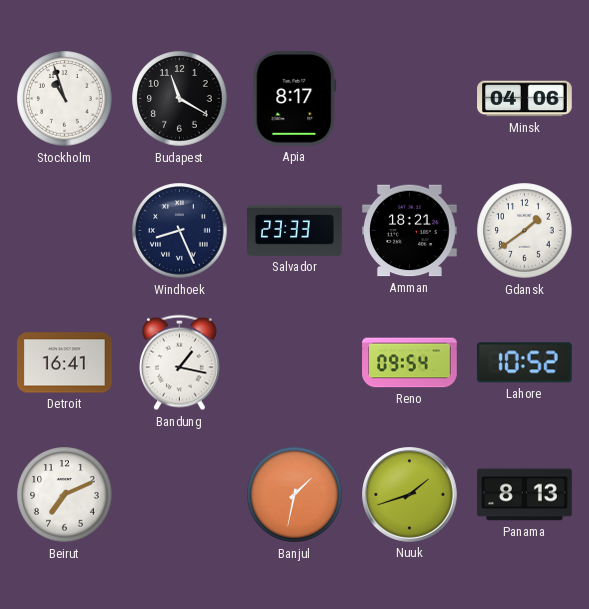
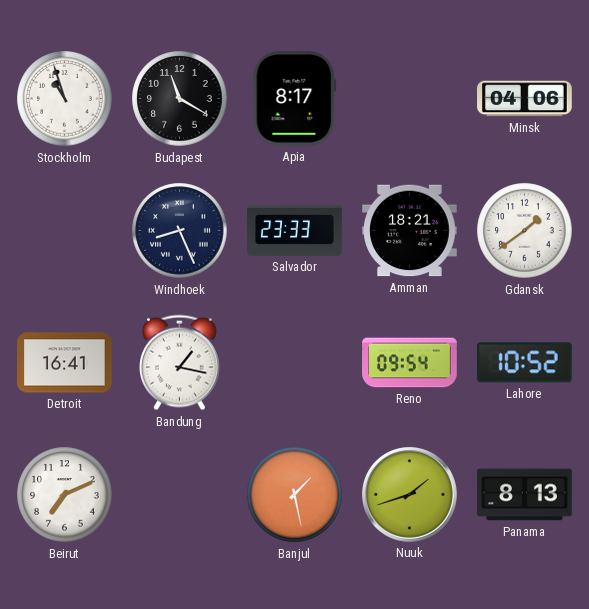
Banjul: 1:32 -> 1:28 (295, 495)
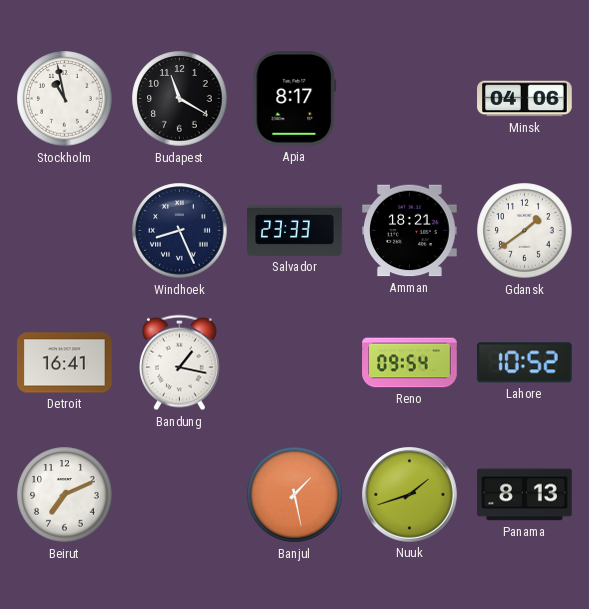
Stockholm: 10:57 -> 10:58 (65, 99)
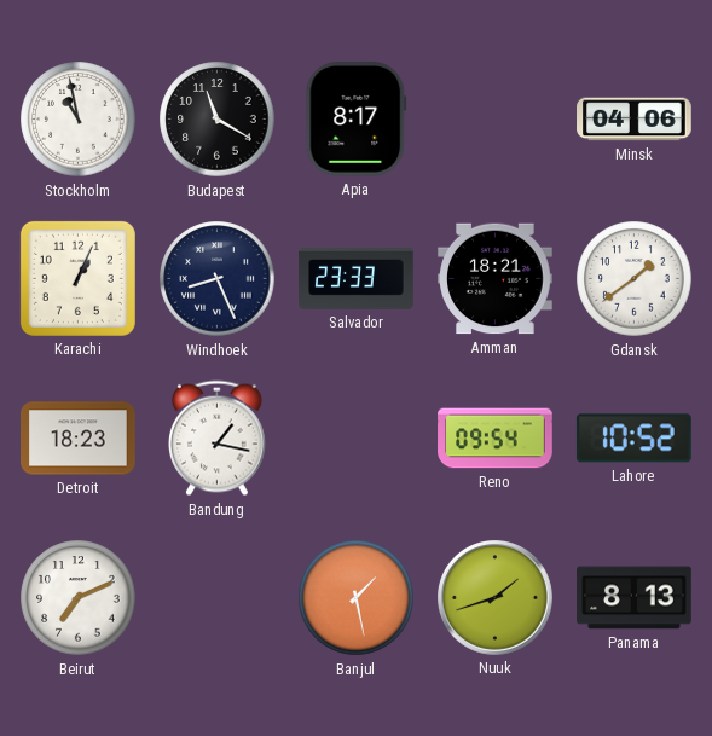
Karachi: none -> 1:04 (77, 278)
Detroit: 16:41 -> 18:23 (79, 439)
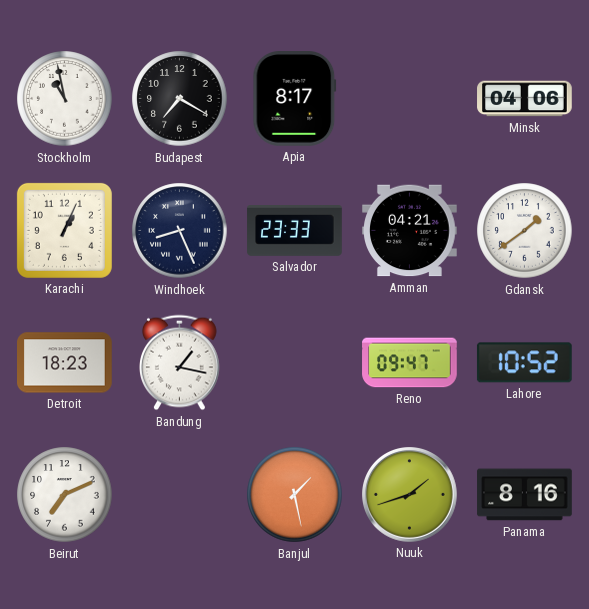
Budapest: 11:20 -> 7:20 (180, 99)
Amman: 18:21 -> 04:21 (410, 231)
Reno: 09:54 -> 09:47 (410, 363)
Panama: 8:13 -> 8:16 (525, 495)
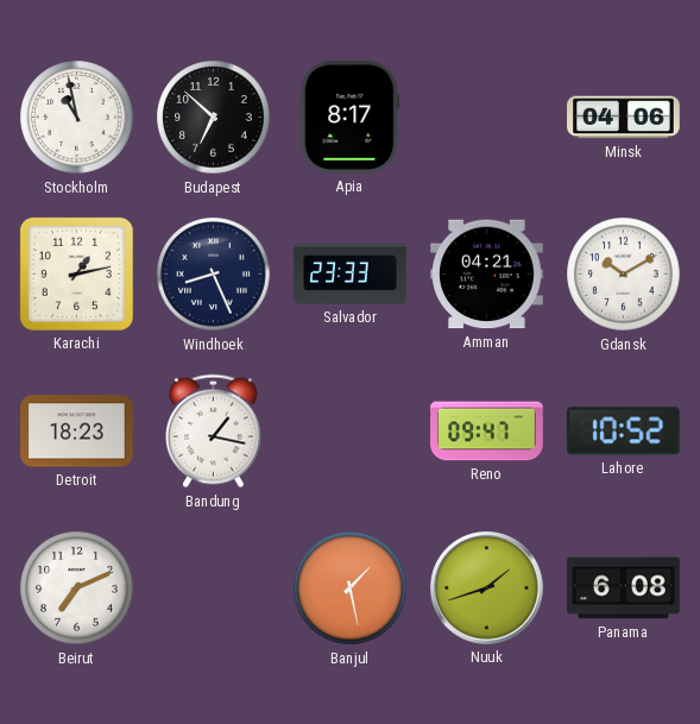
Budapest: 7:20 -> 6:52 (214, 118)
Karachi: 1:04 -> 1:13 (76, 273)
Gdansk: 1:39 -> 10:10 (624, 275)
Panama: 8:16 -> 6:08 (624, 588)
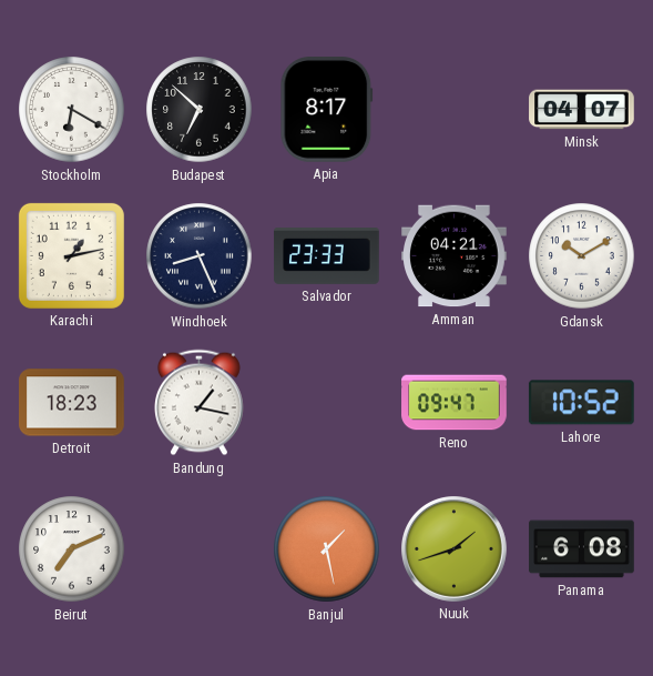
Stockholm: 10:58 -> 6:20 (72, 110)
Minsk: 04:06 -> 04:07 (582, 110)
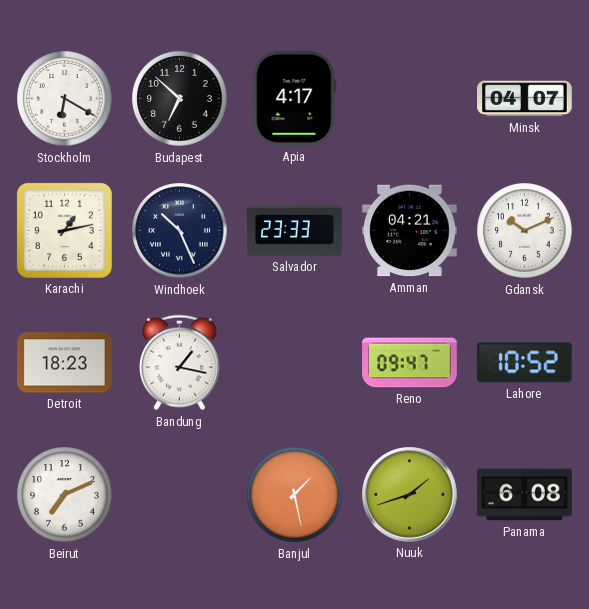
Apia: 8:17 -> 4:17 (295, 99)
Windhoek: 8:26 -> 10:26 (180, 231)
Gdansk: 10:10 -> 10:11 (525, 231)
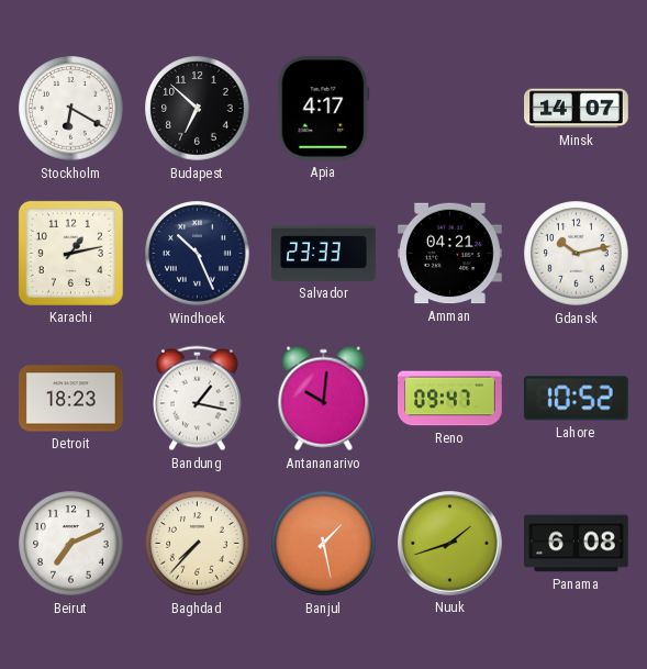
Minsk: 04:07 -> 14:07 (577, 109)
Gdansk: 10:11 -> 10:13 (577, 254)
Antananarivo: none -> 10:01 (324, 399)
Baghdad: none -> 7:37 (198, 544)
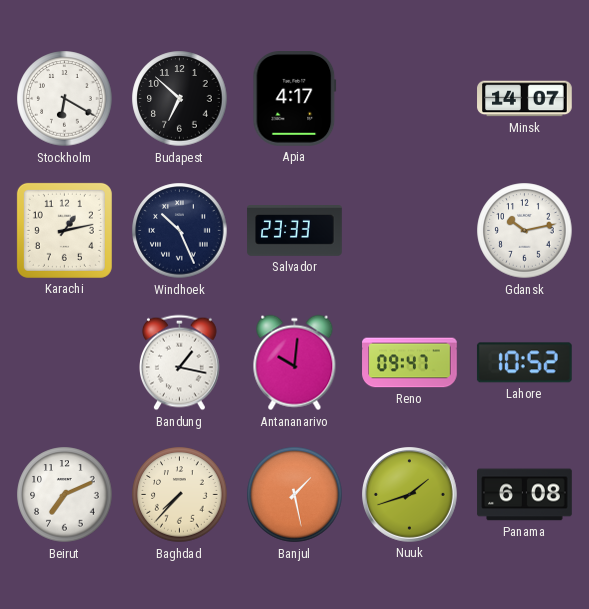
Amman: 04:21 -> none (450, 254)
Detroit: 18:23 -> none (71, 399)
